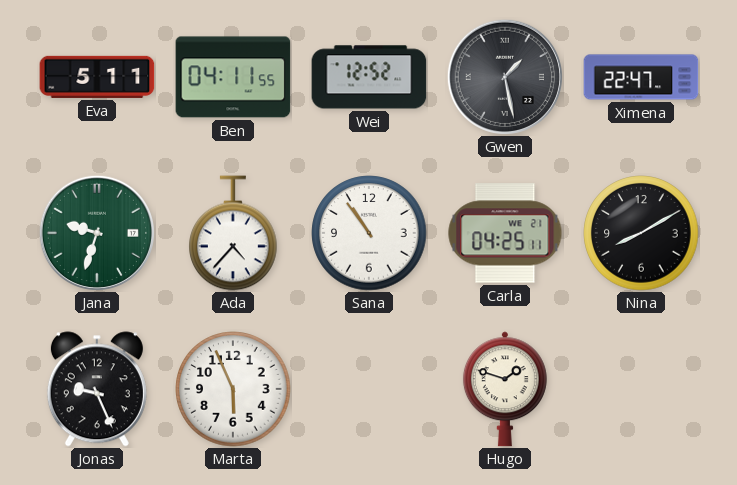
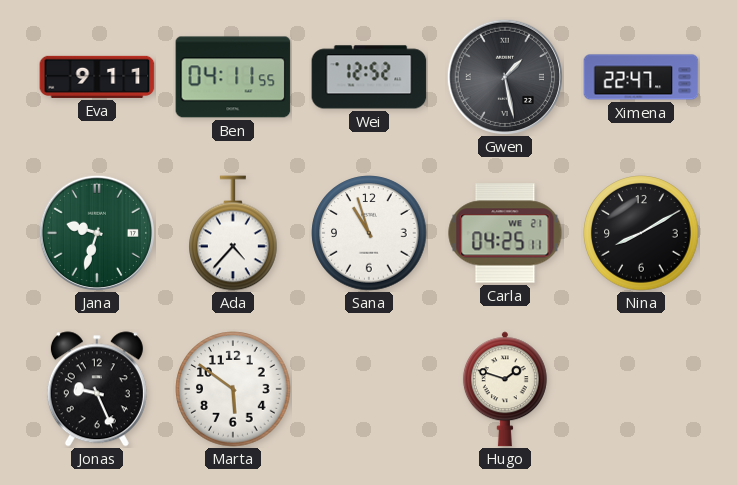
Eva: 5:11 -> 9:11 (97, 77)
Sana: 10:54 -> 10:57 (369, 233)
Marta: 5:56 -> 5:51 (233, 389)
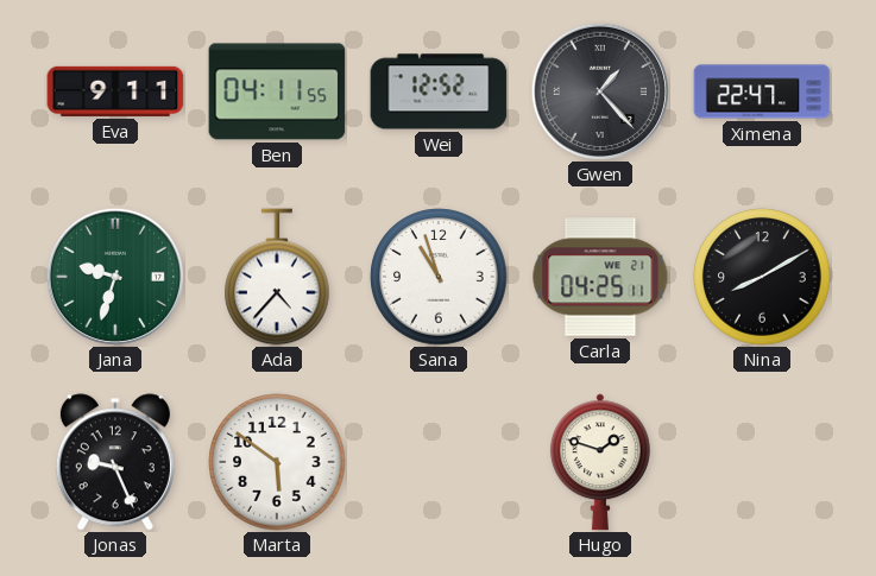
Gwen: 1:28 -> 1:23 (600, 91)
